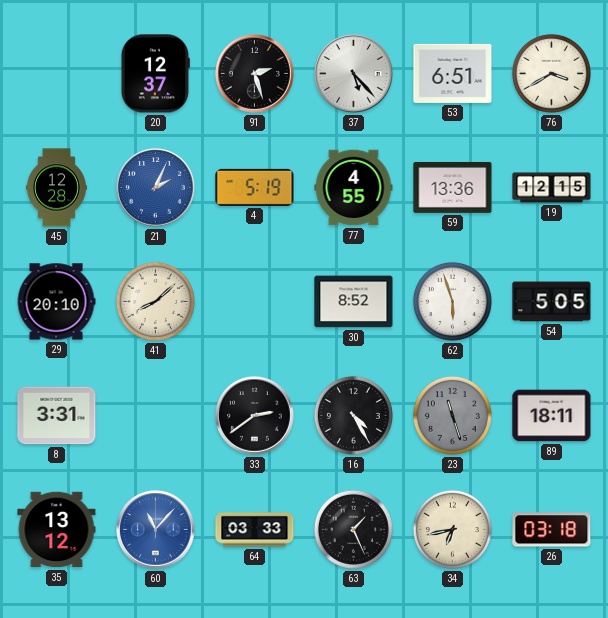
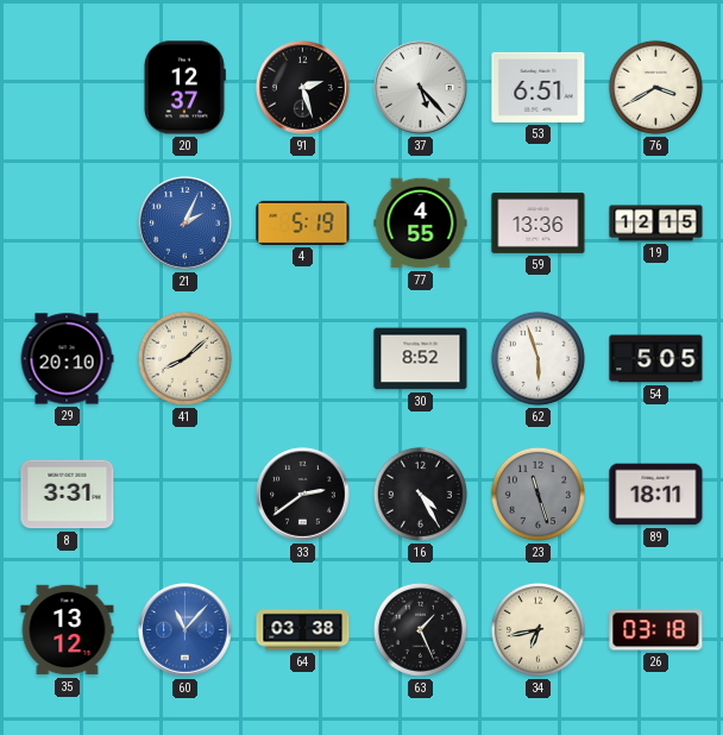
45: 12:28 -> none (57, 188)
64: 03:33 -> 03:38 (303, 630)
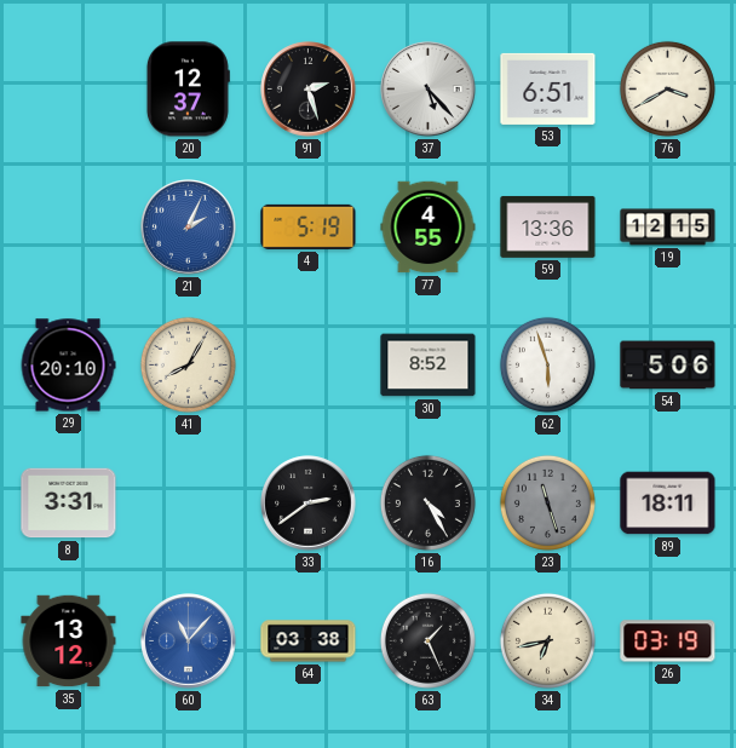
41: 8:08 -> 8:05 (188, 364)
54: 5:05 -> 5:06 (668, 366)
26: 03:18 -> 03:19 (668, 641)
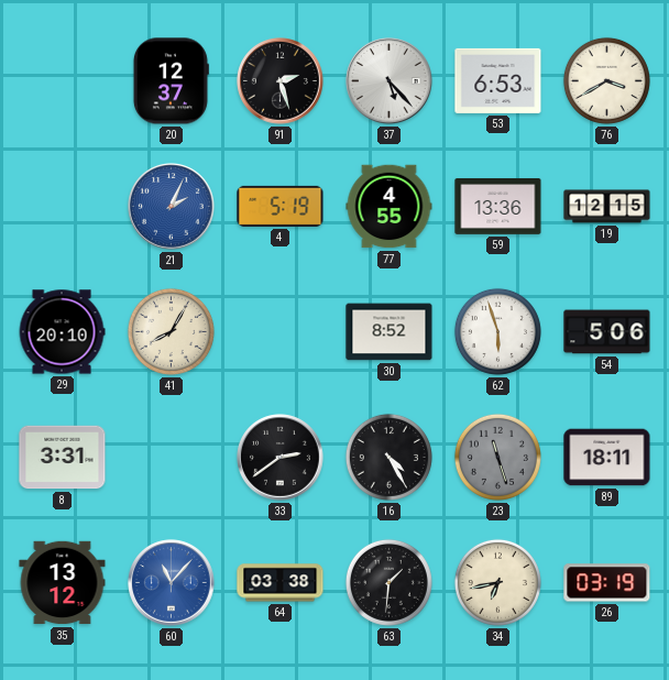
53: 6:51 -> 6:53 (498, 80)
63: 1:26 -> 1:31 (388, 582)
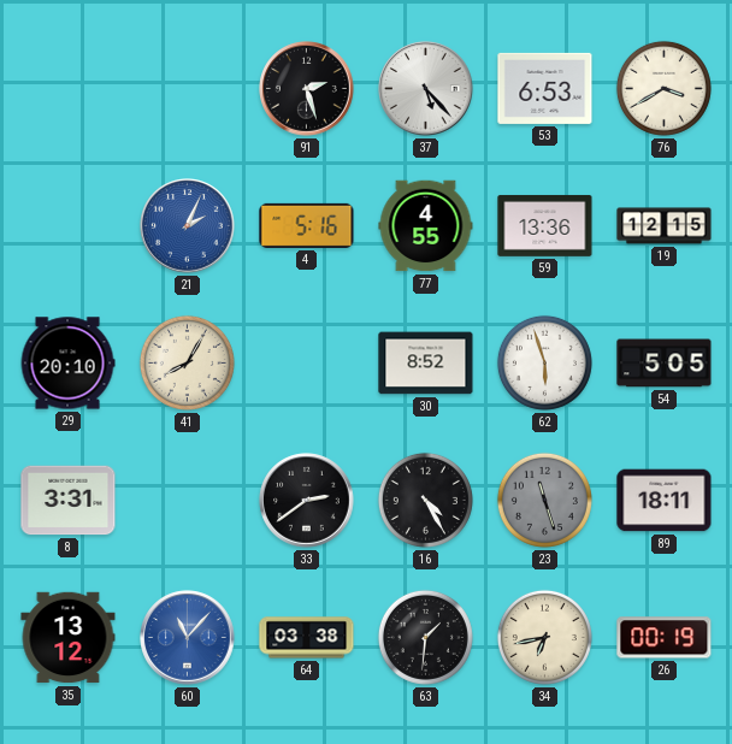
20: 12:37 -> none (171, 81)
4: 5:19 -> 5:16 (307, 225)
54: 5:06 -> 5:05 (665, 364)
26: 03:19 -> 00:19 (665, 638)
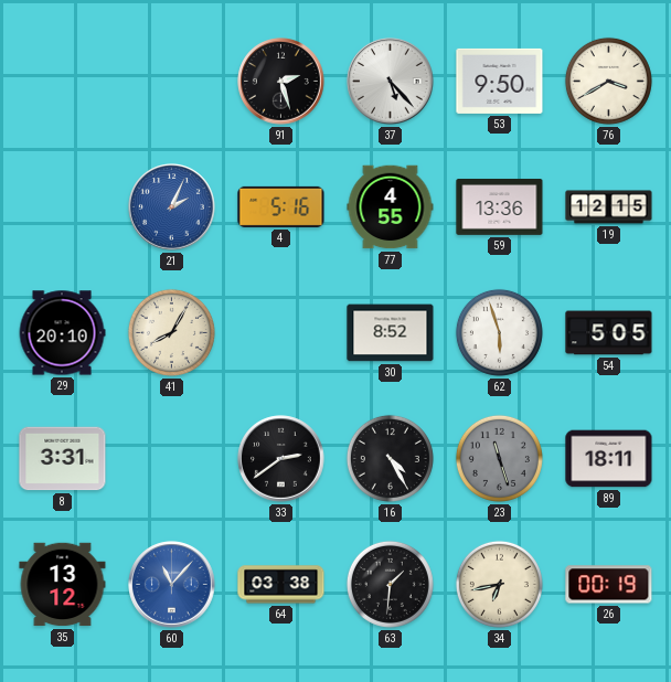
53: 6:53 -> 9:50 (500, 81)
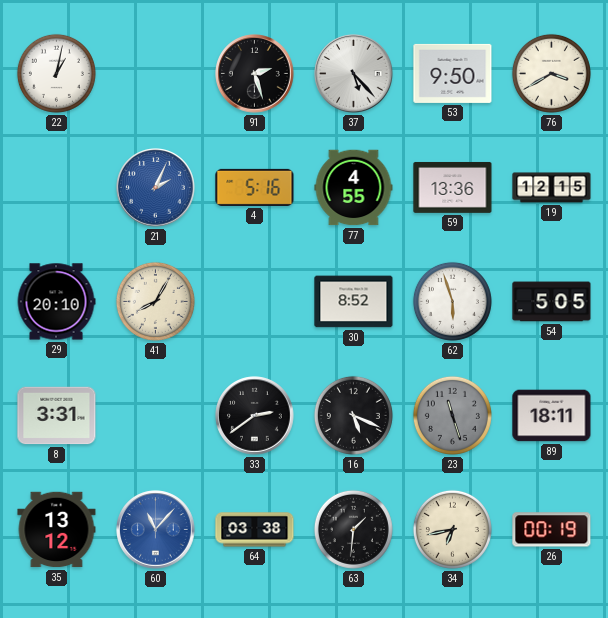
22: none -> 1:02 (56, 73)
16: 4:25 -> 5:19 (353, 415)
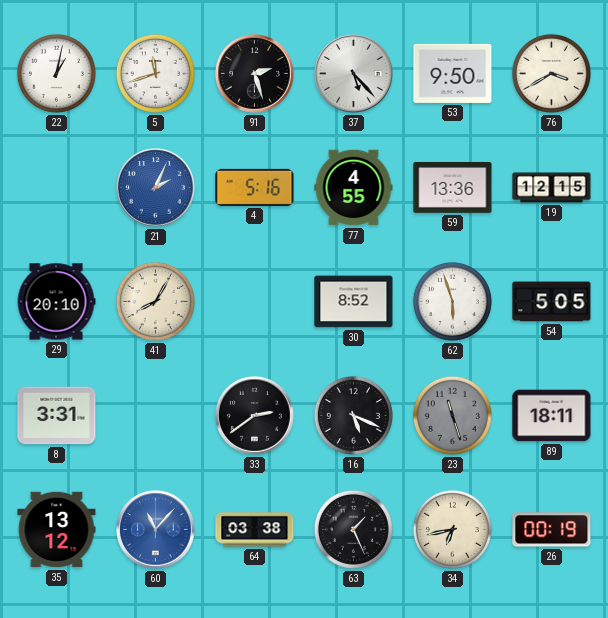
5: none -> 11:42 (155, 73)
63: 1:31 -> 1:26 (353, 529)
